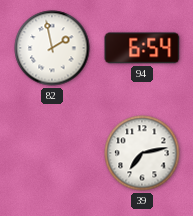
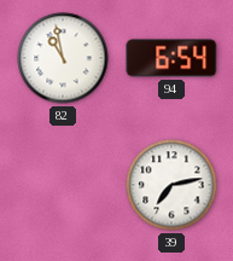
82: 1:58 -> 10:58 (63, 58)
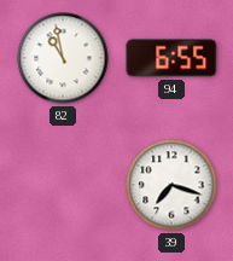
94: 6:54 -> 6:55 (171, 58)
39: 7:13 -> 7:18 (171, 185)
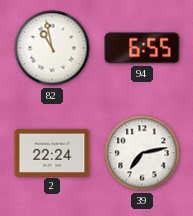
2: none -> 22:24 (52, 152)
39: 7:18 -> 7:13 (142, 153)
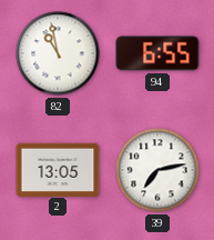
2: 22:24 -> 13:05 (58, 169)
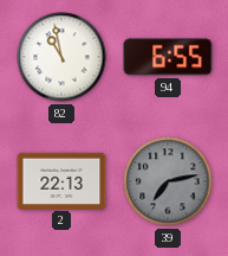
2: 13:05 -> 22:13 (61, 180)
39 dial: white -> grey (168, 181)
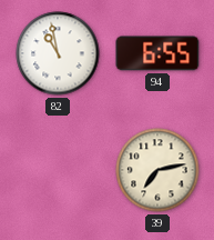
2: 22:13 -> none (61, 180)
39 dial: grey -> cream (157, 170)
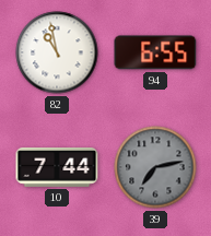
10: none -> 7:44 (57, 168)
39 dial: cream -> grey (155, 167)
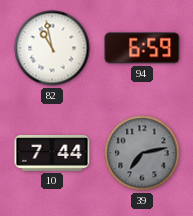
94: 6:55 -> 6:59 (142, 48)
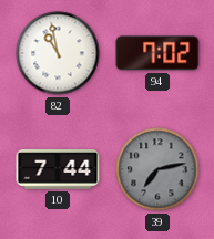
94: 6:59 -> 7:02 (157, 53)
